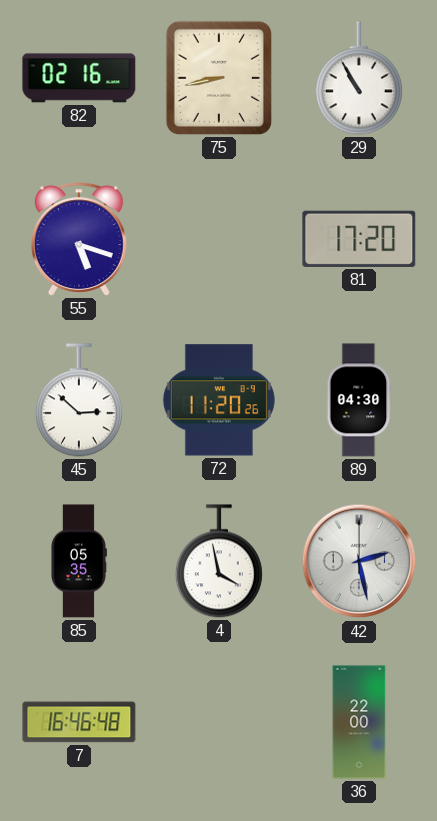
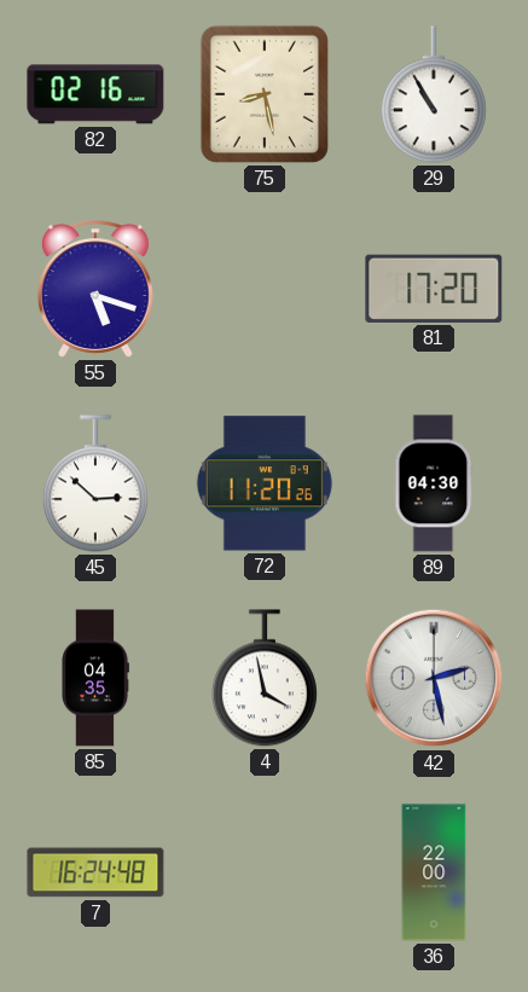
75: 8:43 -> 8:28 (265, 94)
85: 05:35 -> 04:35 (95, 678)
7: 16:46 -> 16:24 (95, 872)
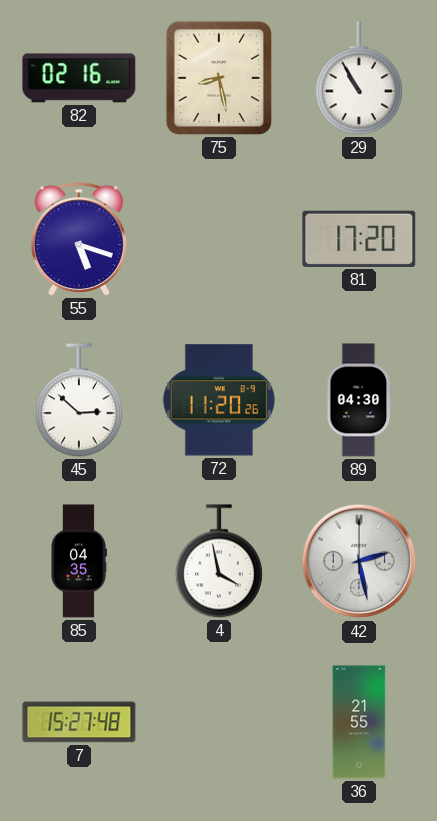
7: 16:24 -> 15:27 (79, 722)
36: 22:00 -> 21:55 (359, 722)
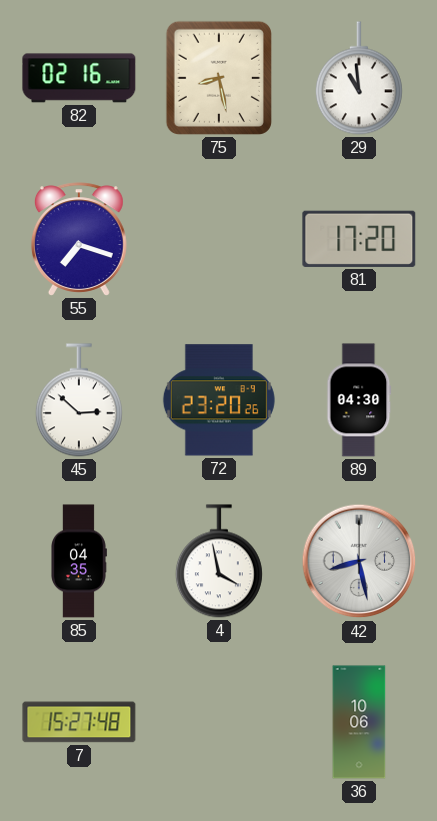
29: 10:55 -> 10:59 (359, 78)
55: 5:18 -> 7:18 (79, 239)
72: 11:20 -> 23:20 (219, 400)
42: 2:28 -> 8:28 (359, 561)
36: 21:55 -> 10:06 (359, 722)
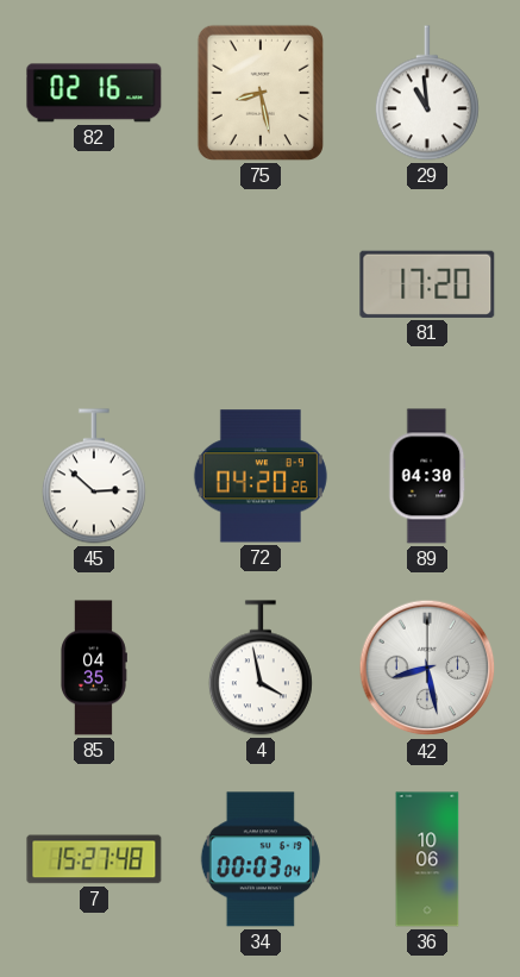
55: 7:18 -> none (79, 239)
72: 23:20 -> 04:20 (261, 476)
34: none -> 00:03 (261, 859)
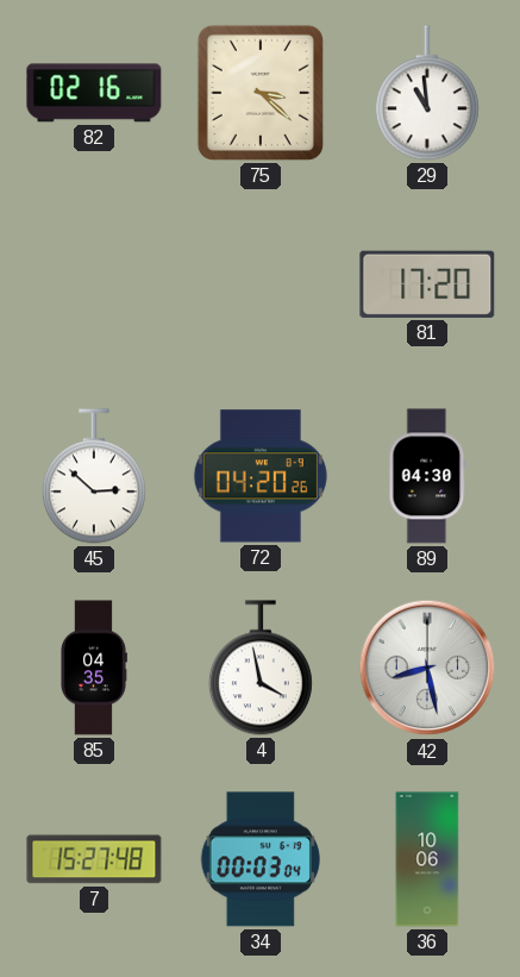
75: 8:28 -> 3:22 (261, 93)
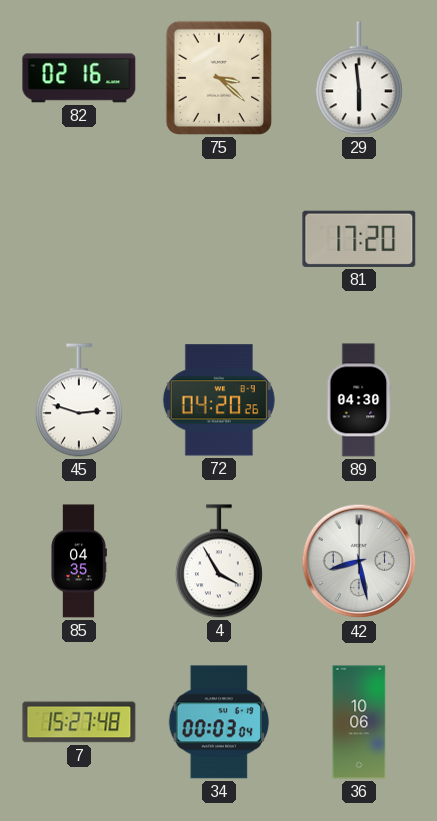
29: 10:59 -> 5:59 (359, 78)
45: 2:52 -> 2:48 (79, 400)
4: 3:58 -> 3:55 (219, 561)
